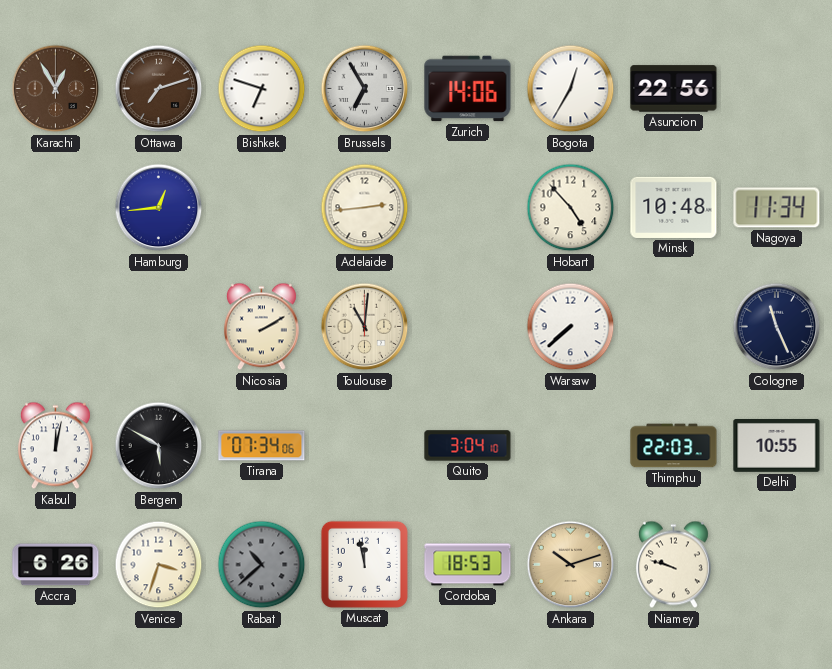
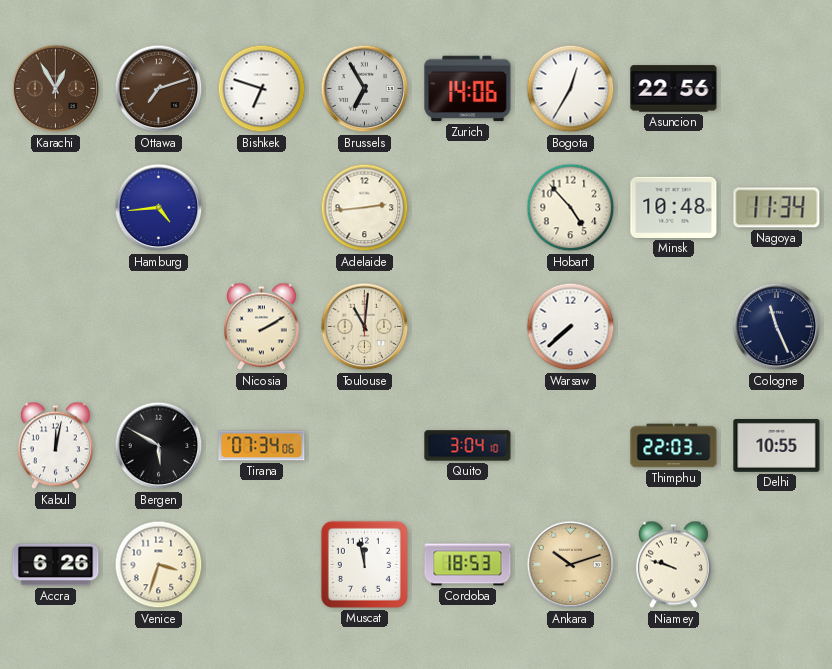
Hamburg: 12:44 -> 4:44 (159, 208)
Rabat: 10:38 -> none (262, 565)
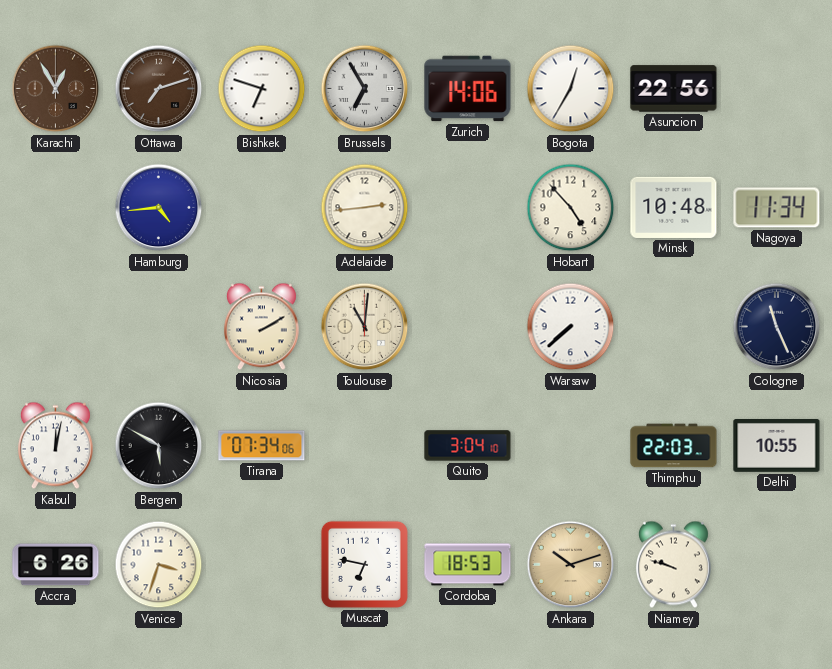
Muscat: 11:58 -> 6:47 (364, 564)
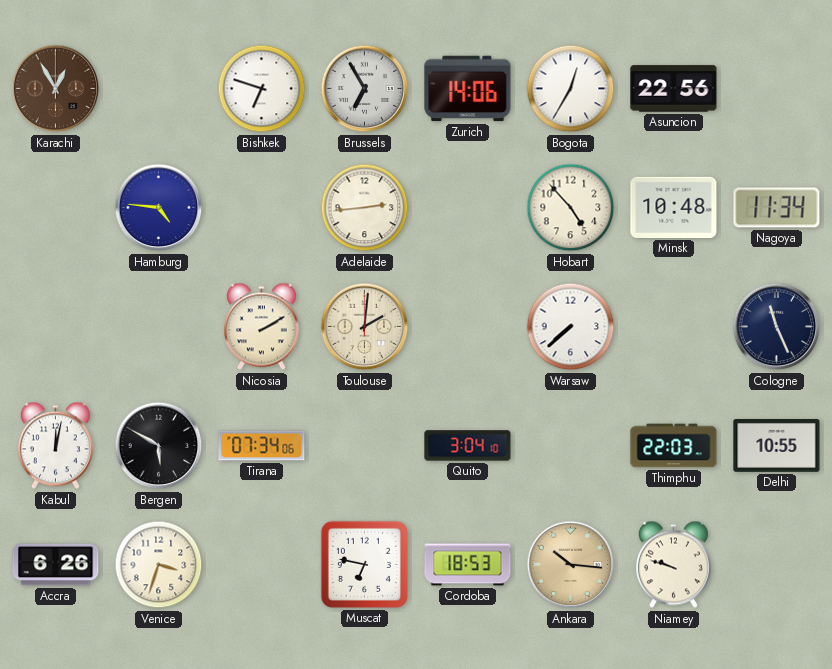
Ottawa: 7:12 -> none (159, 89)
Hamburg: 4:44 -> 4:46 (159, 208)
Toulouse: 11:01 -> 2:01 (365, 327)
Ankara: 10:12 -> 10:16 (571, 565)
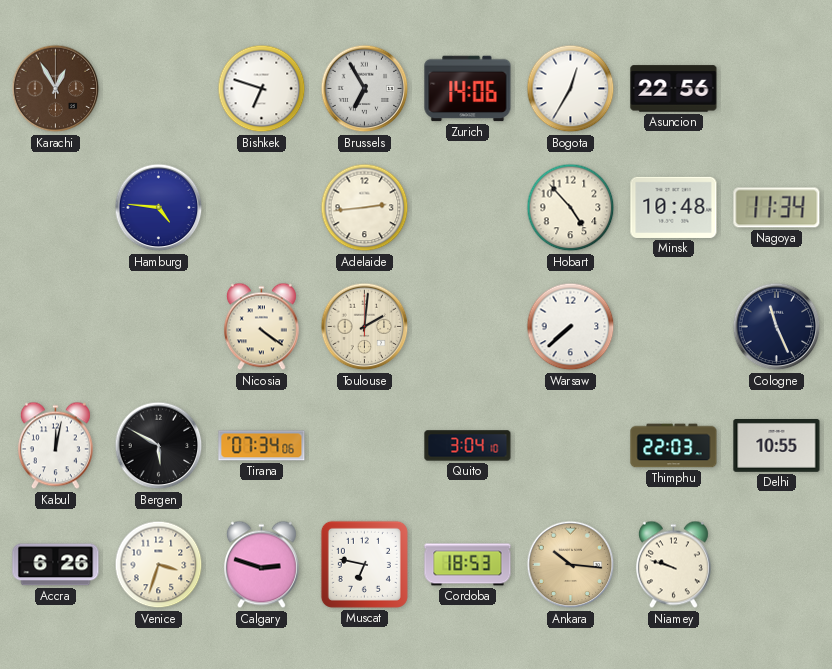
Nicosia: 2:10 -> 4:21 (261, 327)
Calgary: none -> 2:48 (261, 565)
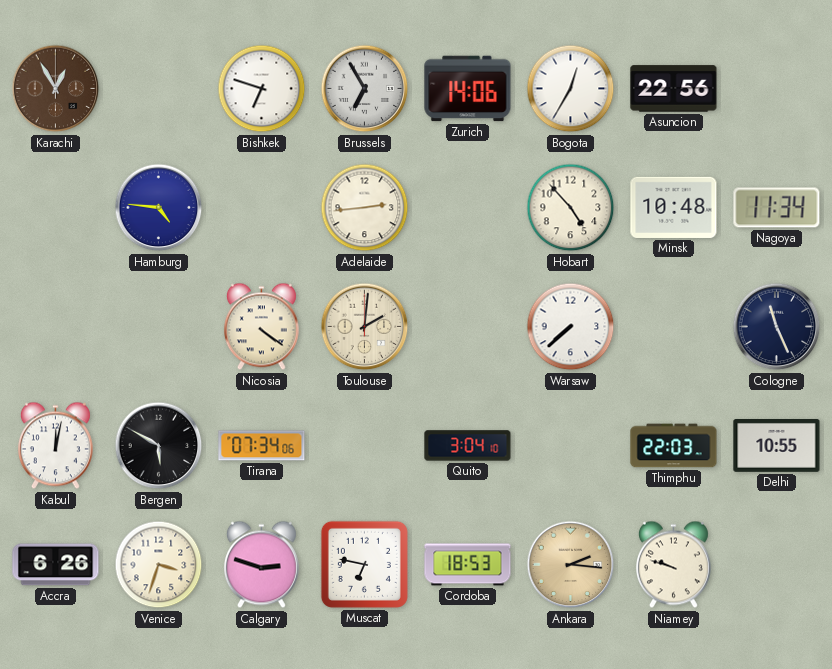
Ankara: 10:16 -> 2:16 (571, 565)
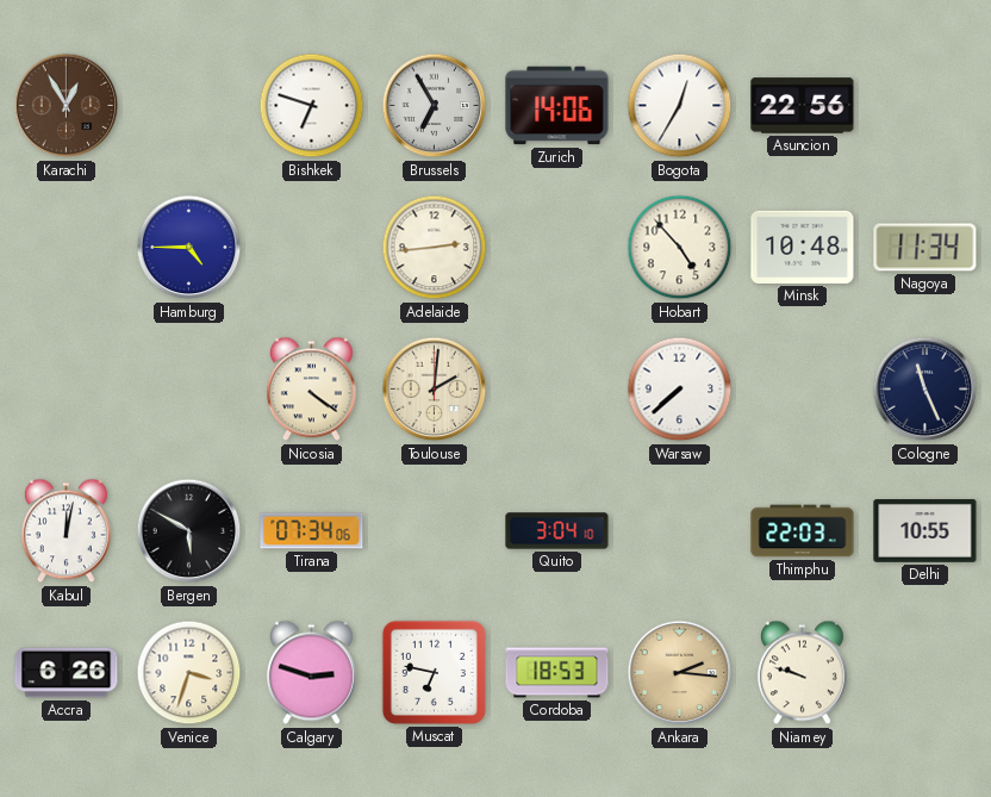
Hamburg: 4:46 -> 4:45 (189, 248)
